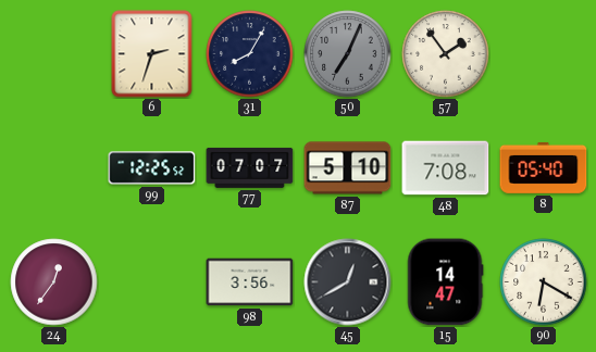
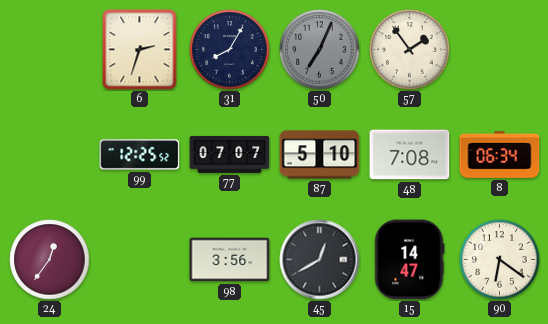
8: 05:40 -> 06:34 (500, 154)
90: 6:20 -> 6:21 (500, 260)
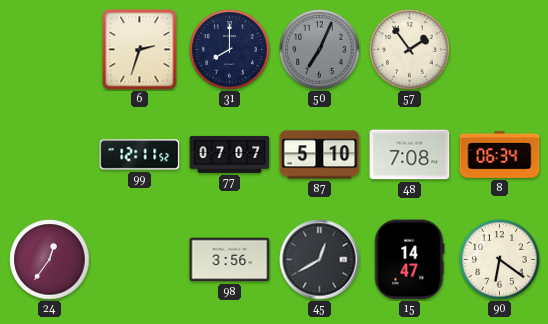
31: 8:05 -> 8:00 (230, 50)
99: 12:25 -> 12:11 (140, 155)
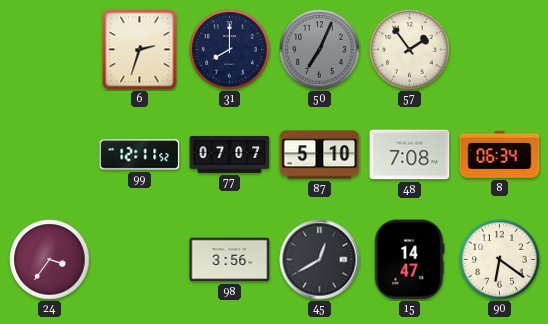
24: 12:36 -> 3:36 (50, 260)
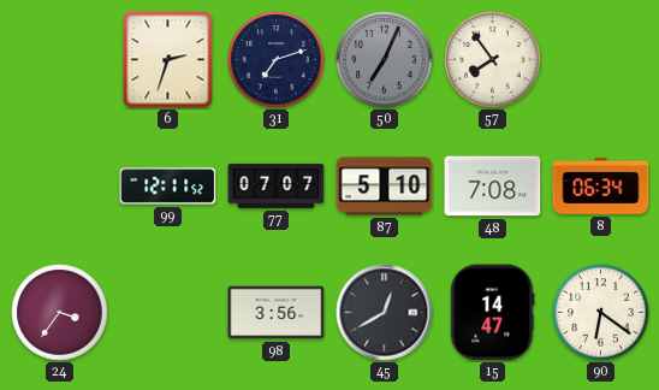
31: 8:00 -> 7:12 (277, 60)
57: 1:54 -> 7:54 (493, 60)
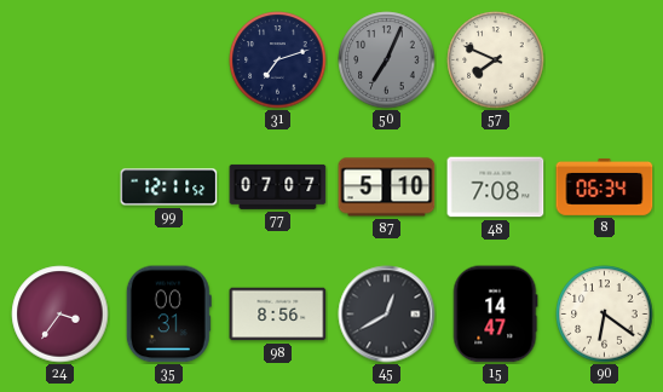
6: 2:33 -> none (168, 60)
57: 7:54 -> 7:49 (496, 60)
35: none -> 00:31 (168, 315)
98: 3:56 -> 8:56 (278, 315)
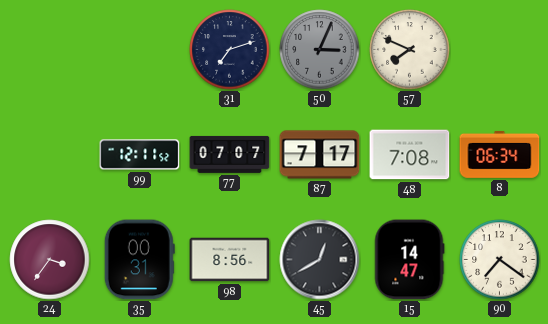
50: 7:04 -> 3:04 (320, 50)
87: 5:10 -> 7:17 (320, 155)
90: 6:21 -> 7:21 (500, 260)
